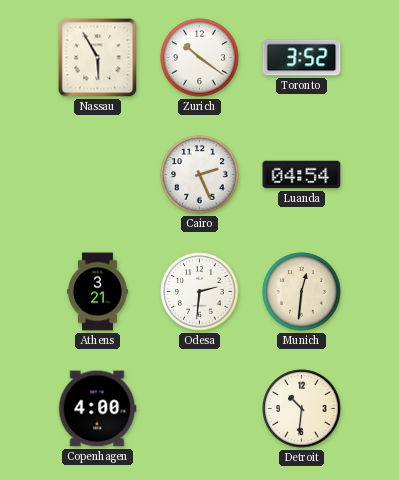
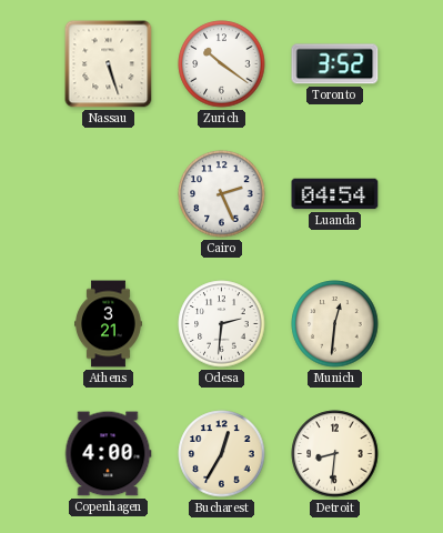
Nassau: 5:55 -> 5:27 (109, 64)
Bucharest: none -> 12:35 (222, 454)
Detroit: 10:31 -> 8:31 (335, 454)
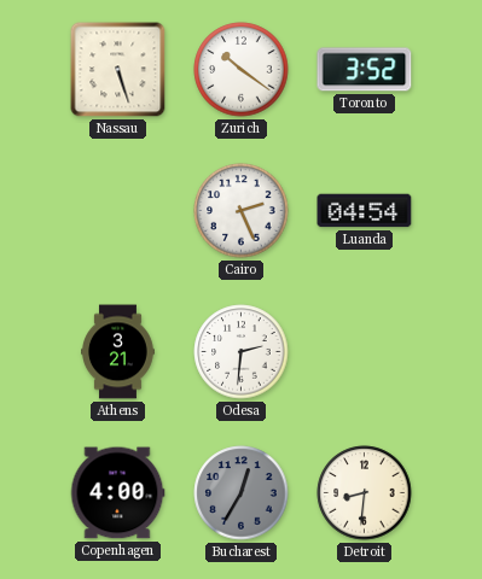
Munich: 12:31 -> none (335, 324)
Bucharest dial: cream -> grey (242, 493)
